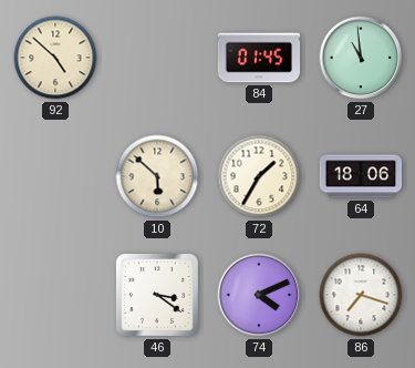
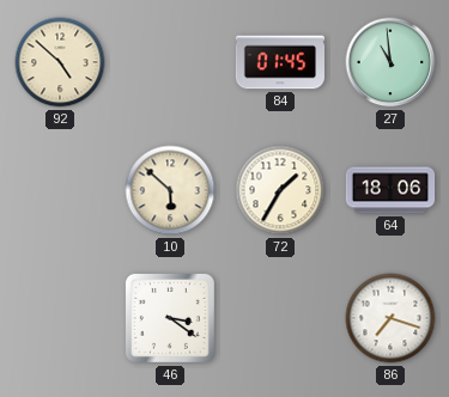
74: 4:11 -> none (259, 295)
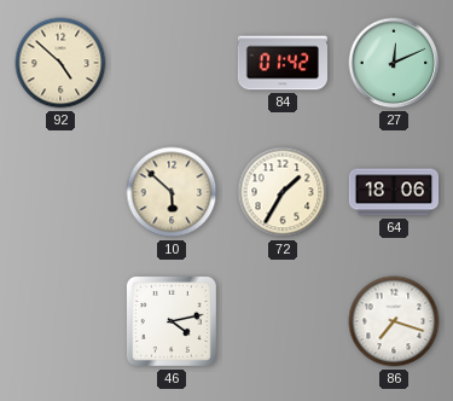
84: 01:45 -> 01:42 (283, 63)
27: 10:59 -> 12:11 (394, 63)
46: 3:21 -> 4:13 (172, 321)
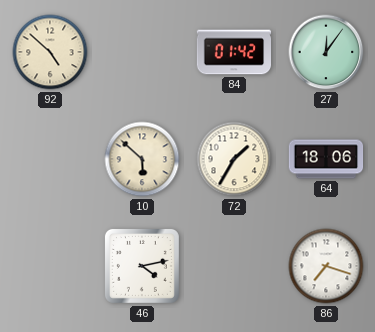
27: 12:11 -> 12:06 (326, 52)
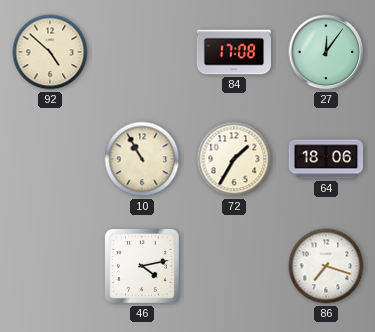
84: 01:42 -> 17:08 (234, 52)
10: 5:52 -> 10:55 (142, 159)
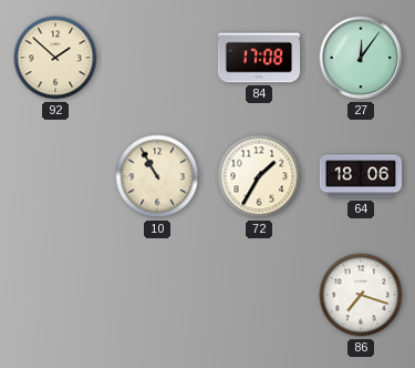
92: 4:52 -> 1:52 (55, 58)
46: 4:13 -> none (142, 266)
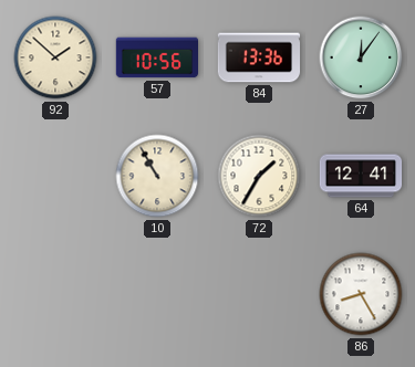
57: none -> 10:56 (156, 57)
84: 17:08 -> 13:36 (259, 57)
64: 18:06 -> 12:41 (361, 176)
86: 7:18 -> 8:25 (361, 294)
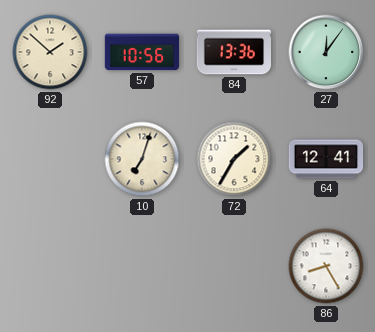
10: 10:55 -> 7:03 (142, 159)
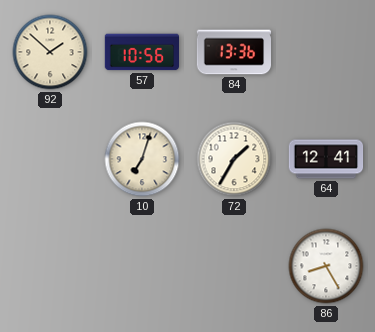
27: 12:06 -> none (326, 52)
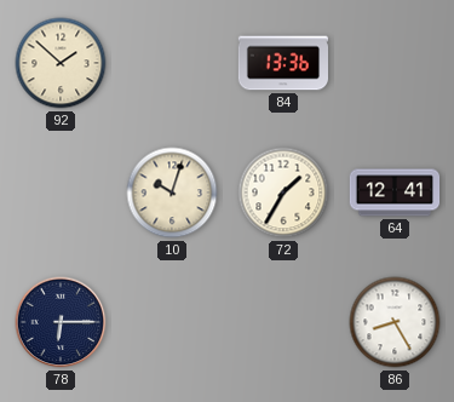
57: 10:56 -> none (141, 52)
10: 7:03 -> 10:03 (172, 193)
78: none -> 6:15 (61, 322)
